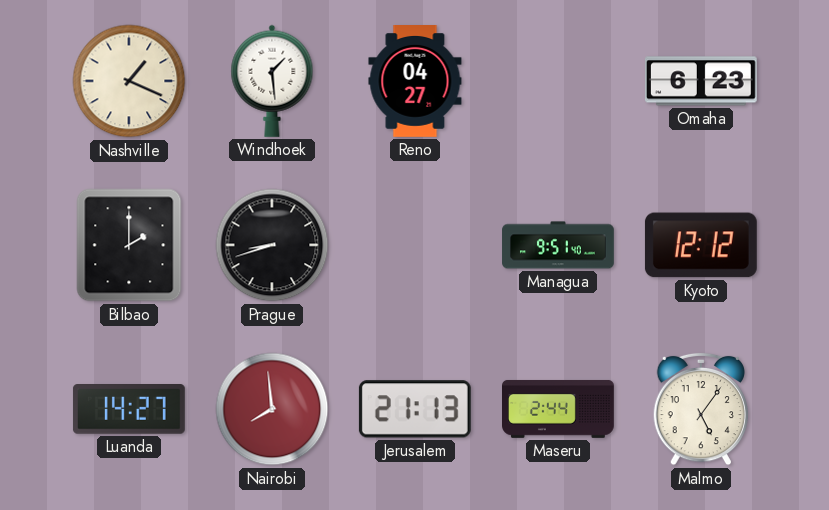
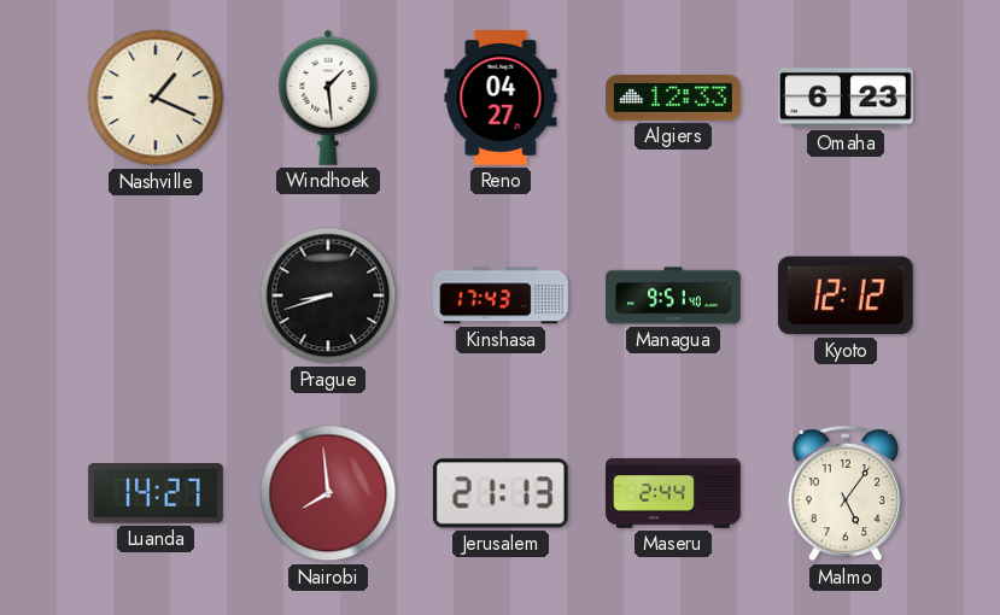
Algiers: none -> 12:33 (674, 99)
Bilbao: 2:00 -> none (129, 245)
Kinshasa: none -> 17:43 (502, 295)
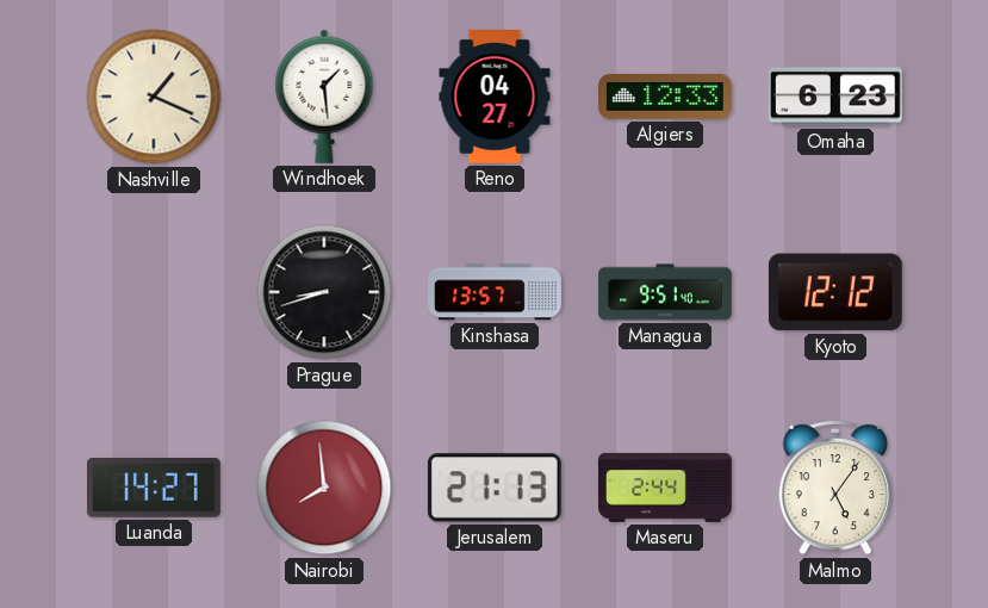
Kinshasa: 17:43 -> 13:57 (496, 292)
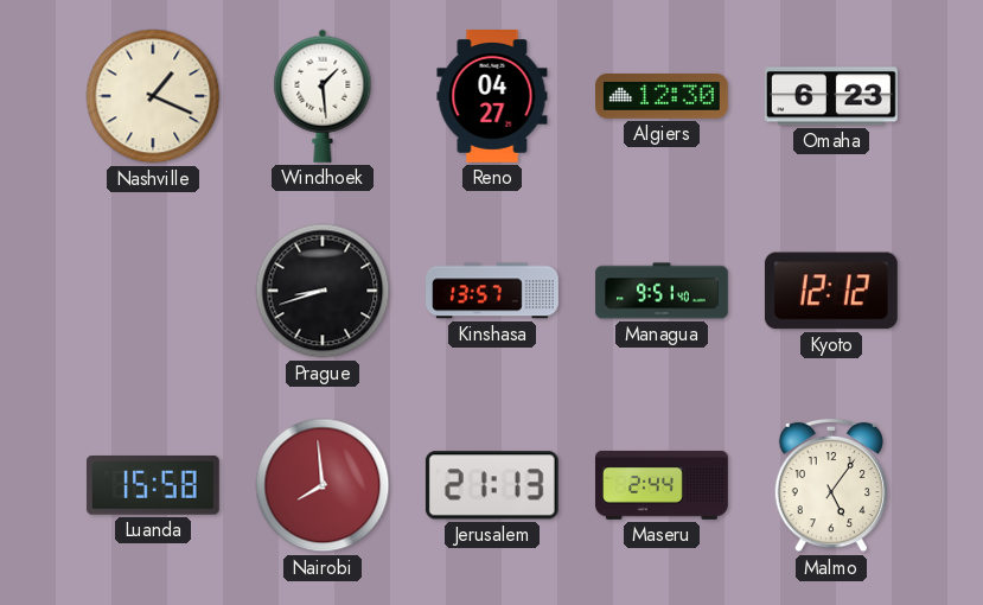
Algiers: 12:33 -> 12:30 (663, 97)
Luanda: 14:27 -> 15:58 (153, 486)
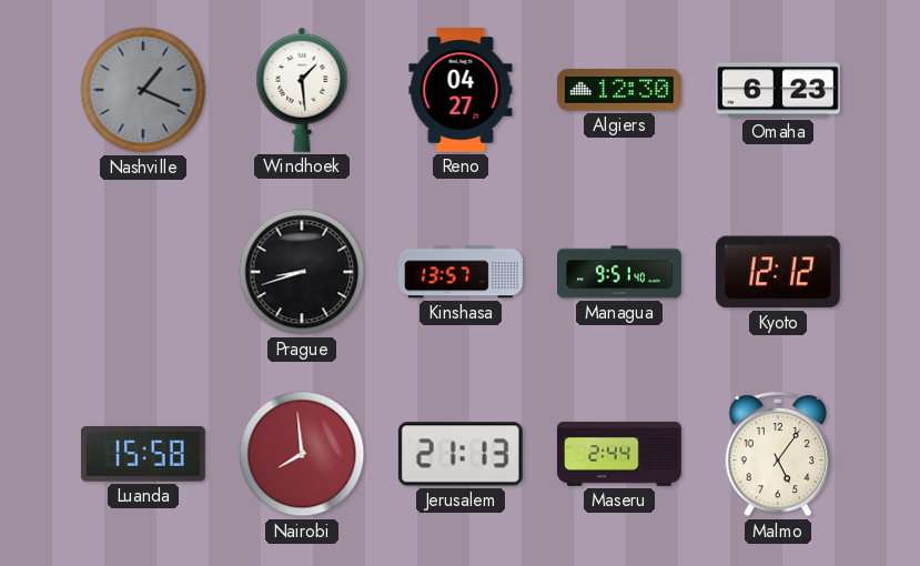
Nashville dial: cream -> grey (143, 90)
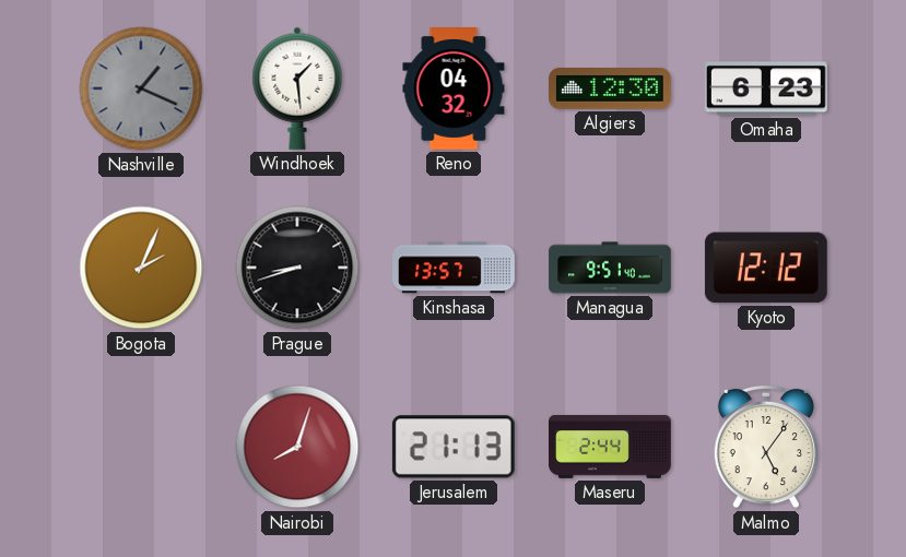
Reno: 04:27 -> 04:32 (454, 90)
Bogota: none -> 2:04 (141, 268)
Luanda: 15:58 -> none (143, 455)
Nairobi: 7:59 -> 8:03 (297, 447)
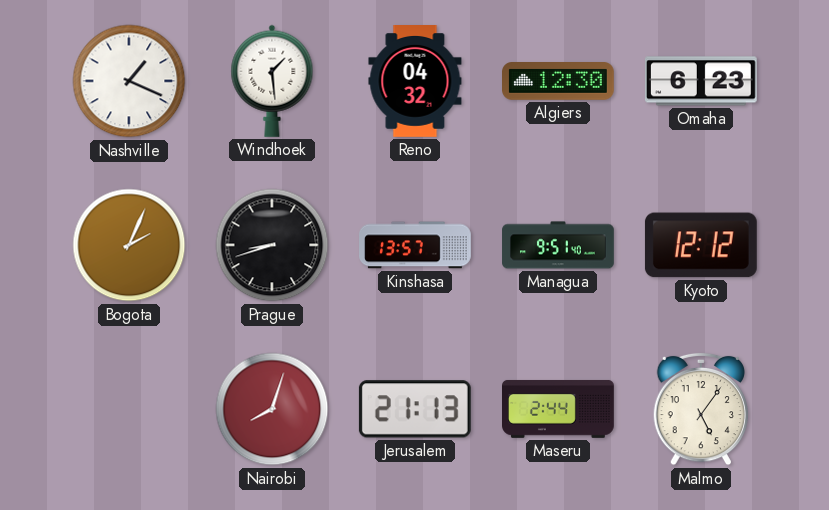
Nashville dial: grey -> white (129, 81)
